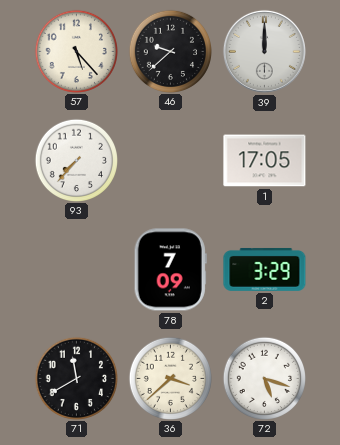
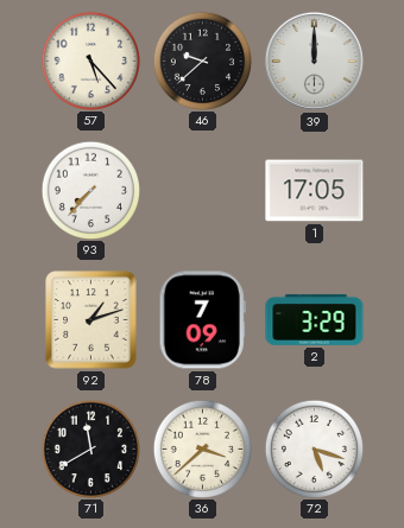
92: none -> 1:12 (91, 320)
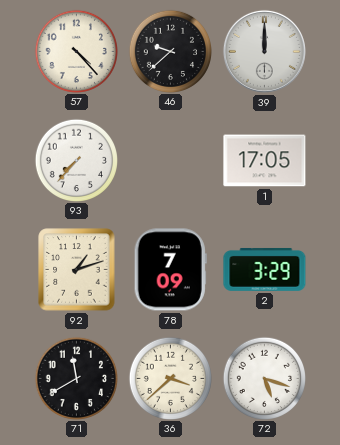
57: 5:23 -> 4:23 (76, 51)
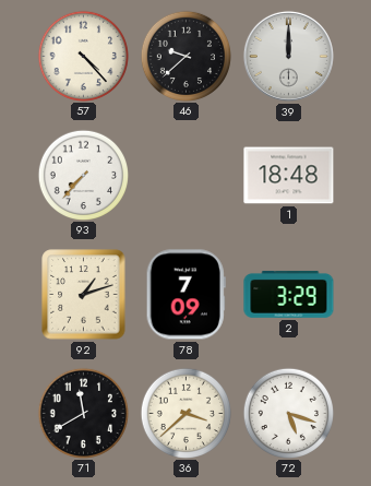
1: 17:05 -> 18:48 (289, 176)
